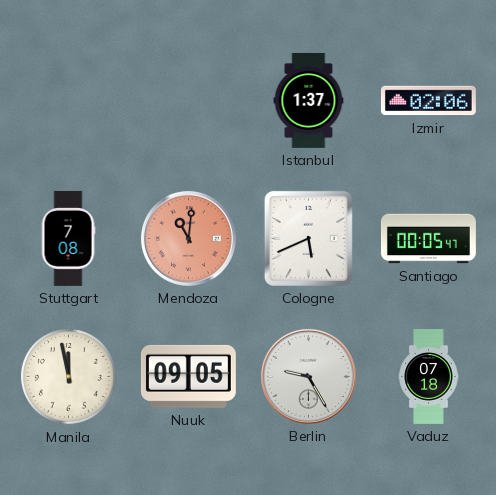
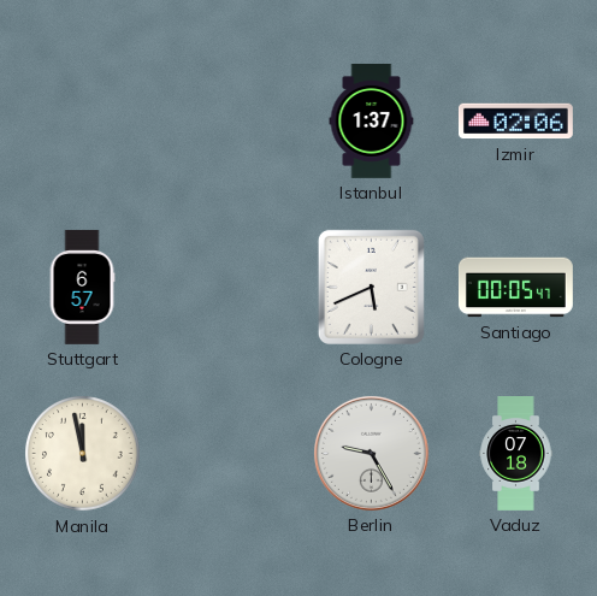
Stuttgart: 7:08 -> 6:57 (82, 287)
Mendoza: 11:01 -> none (188, 238)
Nuuk: 09:05 -> none (188, 376)
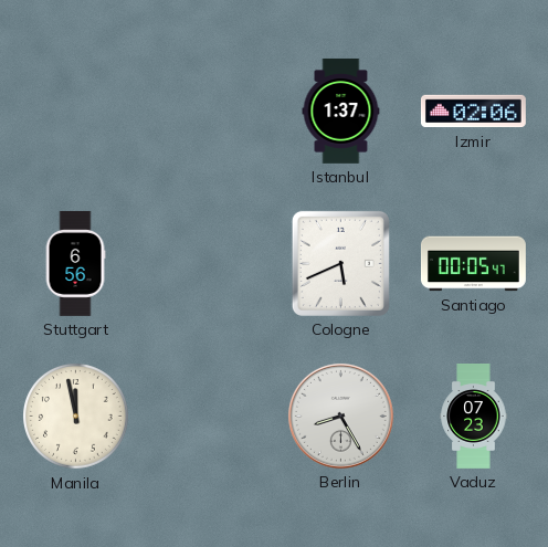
Stuttgart: 6:57 -> 6:56 (75, 263)
Berlin: 9:25 -> 8:25 (340, 415)
Vaduz: 07:18 -> 07:23 (474, 417)
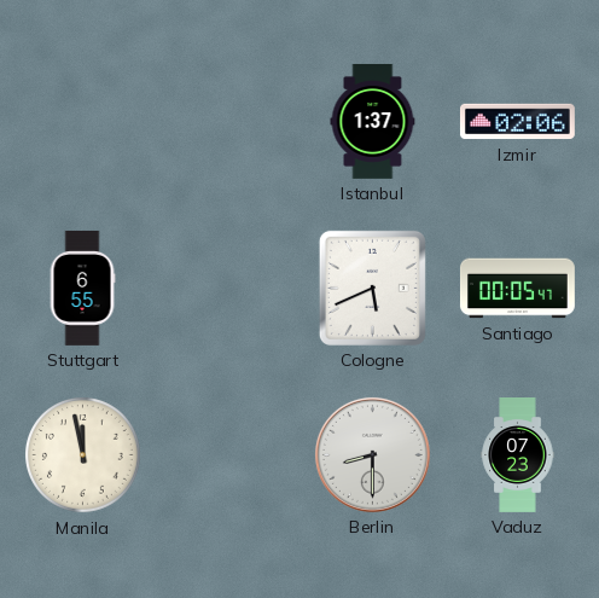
Stuttgart: 6:56 -> 6:55 (82, 288)
Berlin: 8:25 -> 8:30 (372, 454)
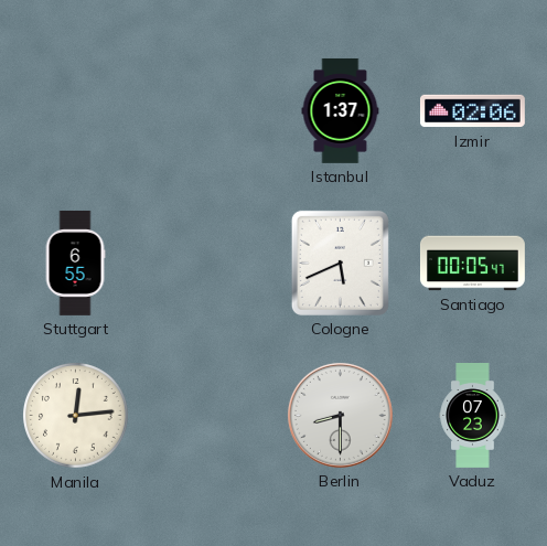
Manila: 11:58 -> 12:14 (76, 416)
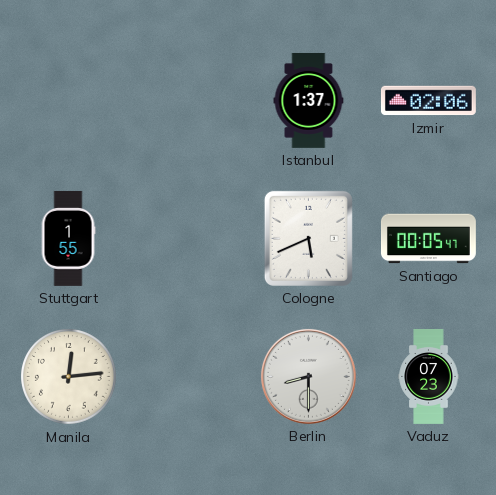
Stuttgart: 6:55 -> 1:55 (68, 238)
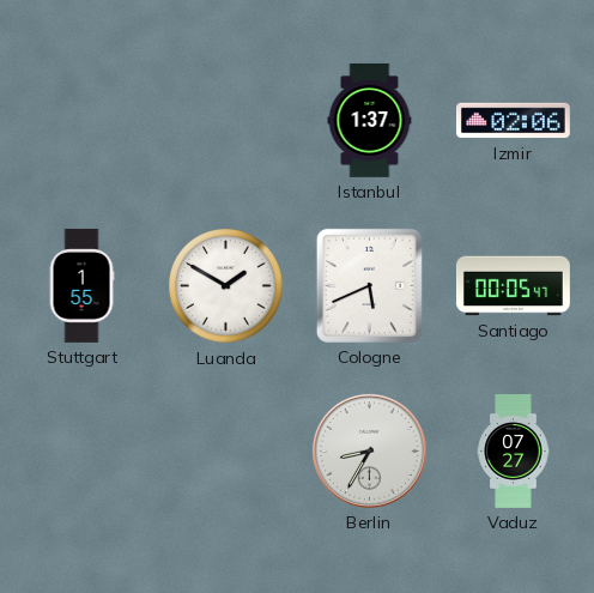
Luanda: none -> 1:50 (226, 286)
Manila: 12:14 -> none (69, 377)
Berlin: 8:30 -> 8:35 (369, 450)
Vaduz: 07:23 -> 07:27 (514, 452)
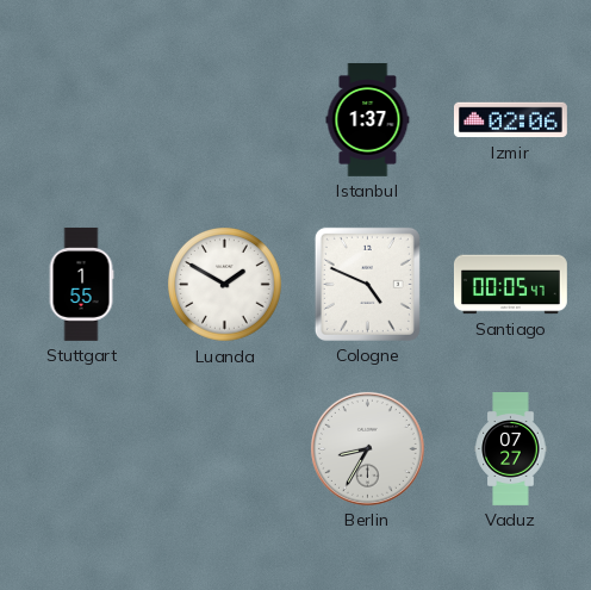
Cologne: 5:41 -> 4:49 (367, 284)
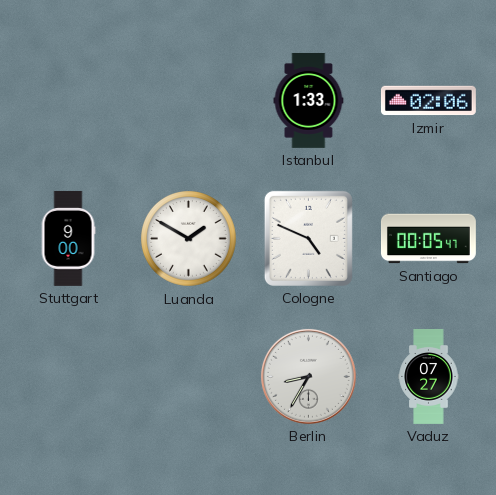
Istanbul: 1:37 -> 1:33 (309, 100)
Stuttgart: 1:55 -> 9:00 (68, 238)
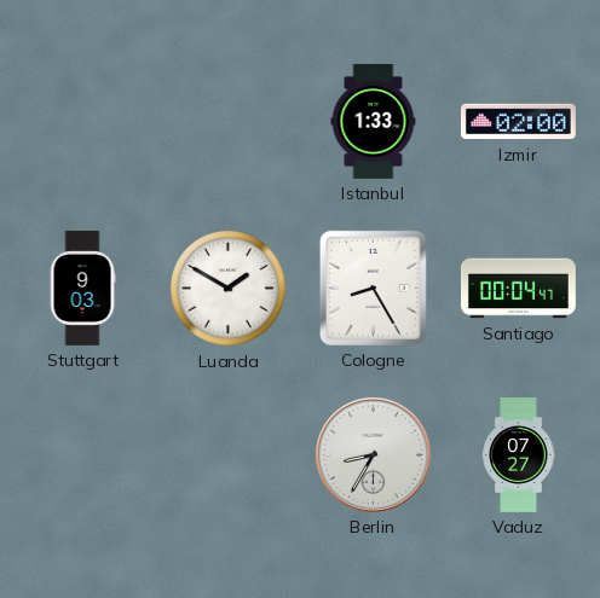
Izmir: 02:06 -> 02:00 (518, 122)
Stuttgart: 9:00 -> 9:03 (82, 288)
Cologne: 4:49 -> 8:25 (373, 288)
Santiago: 00:05 -> 00:04 (518, 289)
